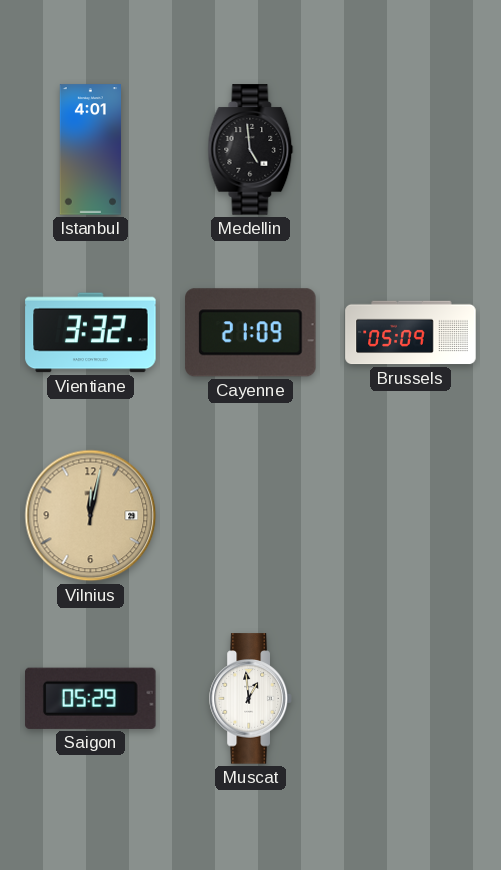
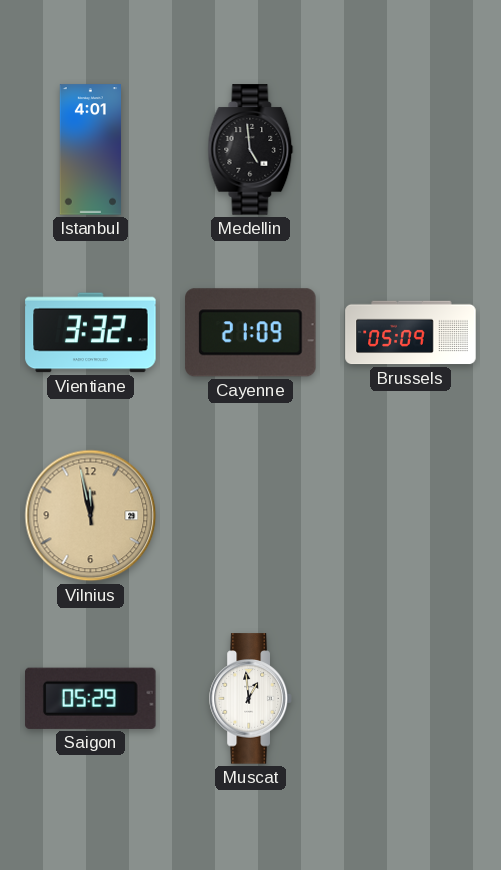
Vilnius: 12:02 -> 11:58 (91, 516)
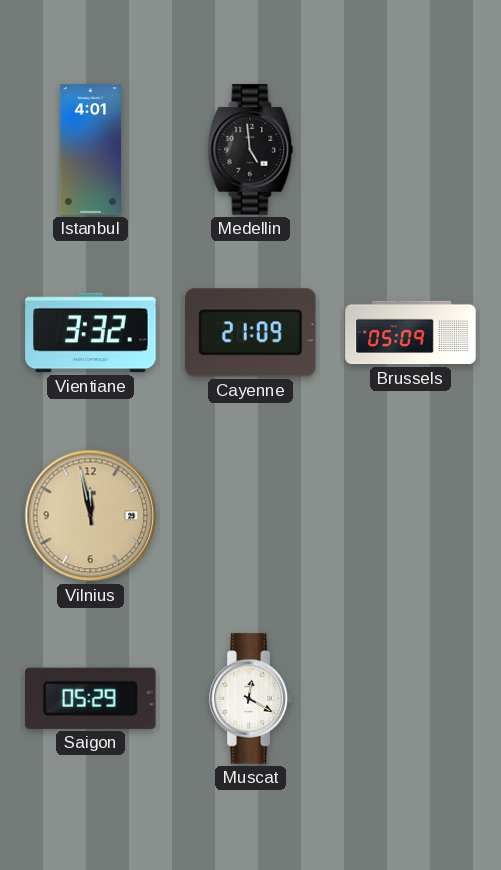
Muscat: 12:59 -> 12:20 (251, 699)
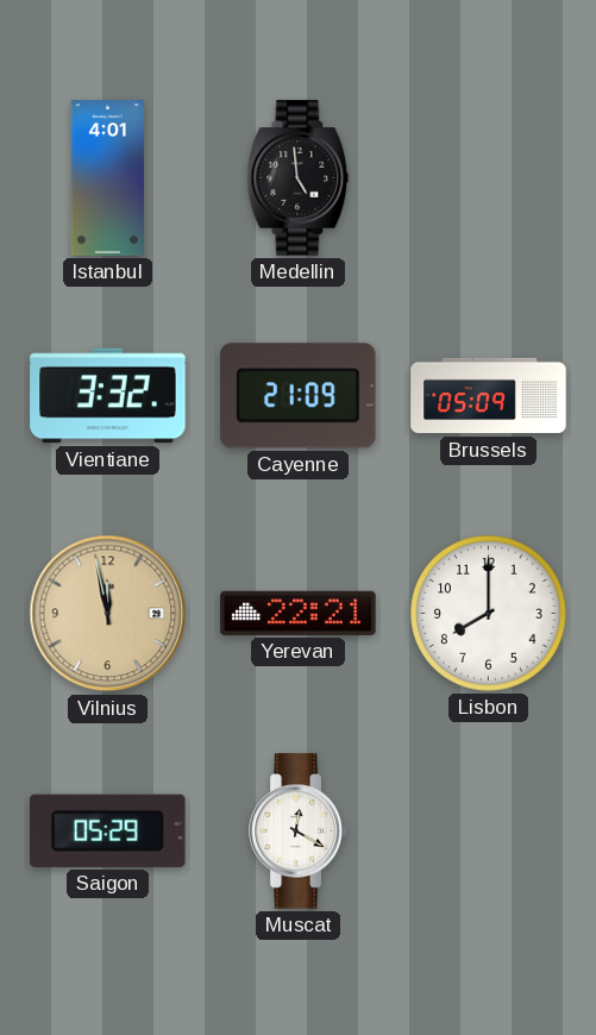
Yerevan: none -> 22:21 (299, 613)
Lisbon: none -> 8:00 (489, 614)
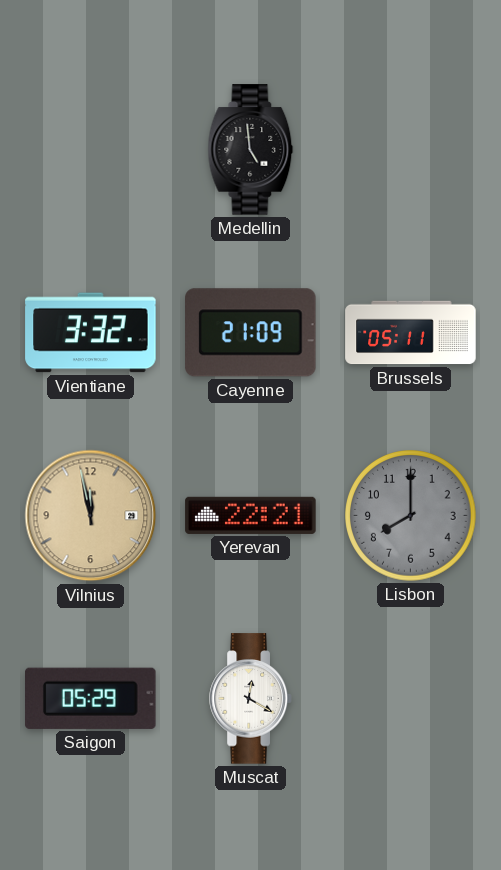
Istanbul: 4:01 -> none (107, 178)
Brussels: 05:09 -> 05:11 (411, 333)
Lisbon dial: white -> grey (411, 516)
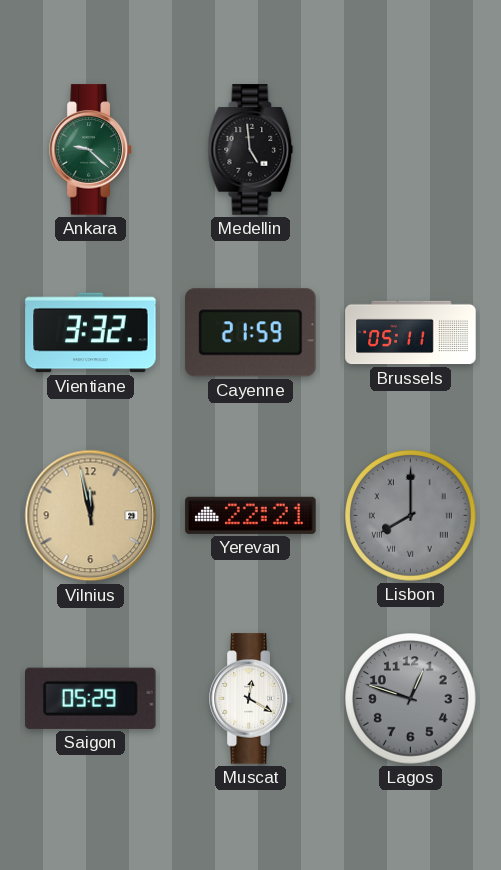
Ankara: none -> 9:22 (91, 150)
Cayenne: 21:09 -> 21:59 (251, 333)
Lisbon numerals: Arabic -> Roman (411, 516)
Lagos: none -> 12:48 (411, 699)
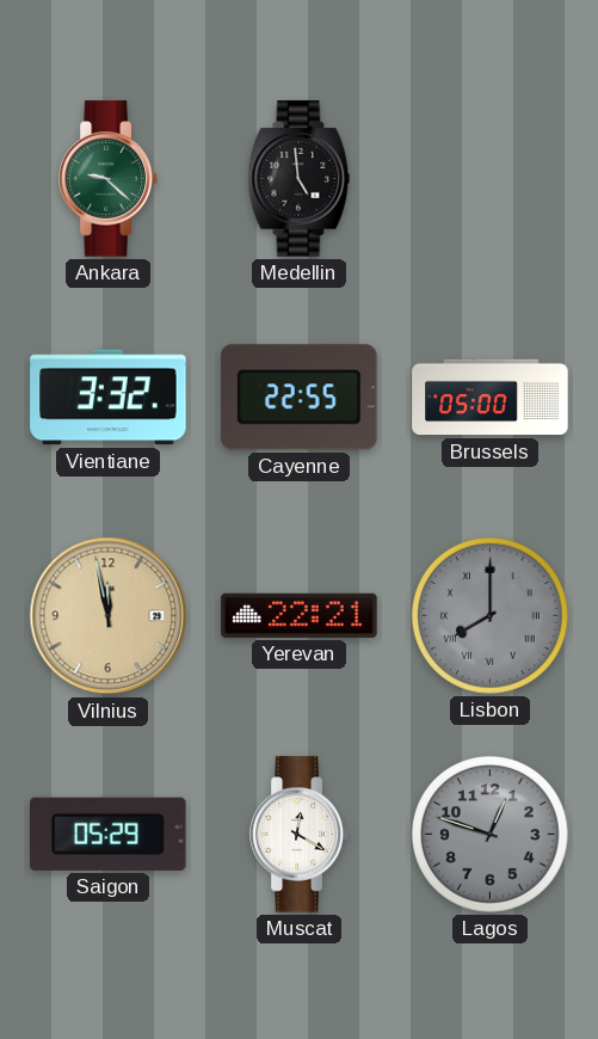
Cayenne: 21:59 -> 22:55 (300, 398)
Brussels: 05:11 -> 05:00 (491, 398)
